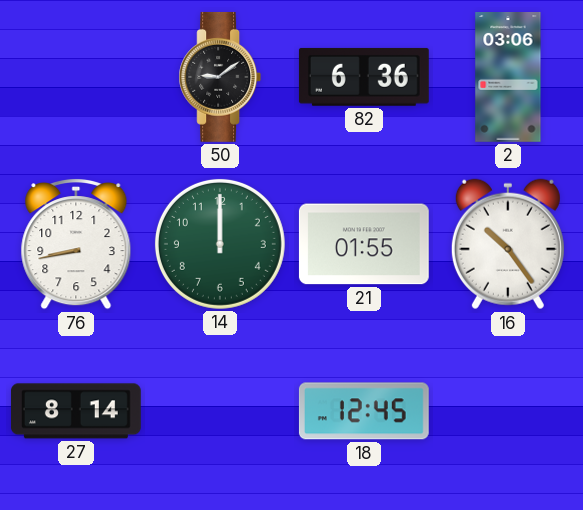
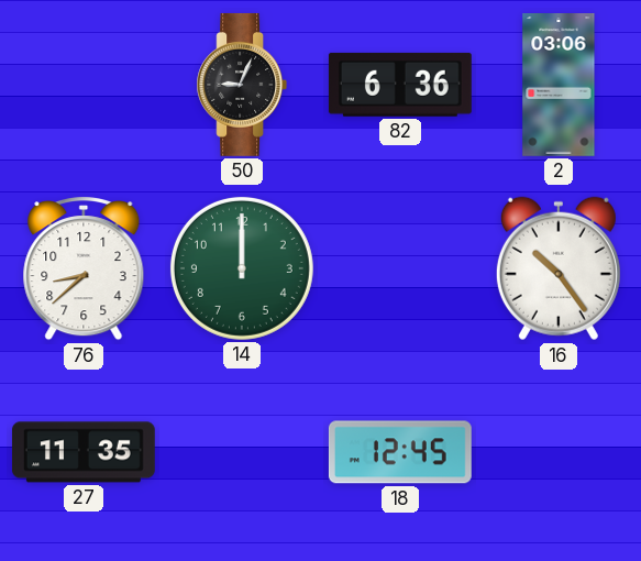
50: 9:09 -> 9:04 (242, 85)
76: 8:43 -> 8:38 (84, 269)
21: 01:55 -> none (364, 244)
27: 8:14 -> 11:35 (84, 452)
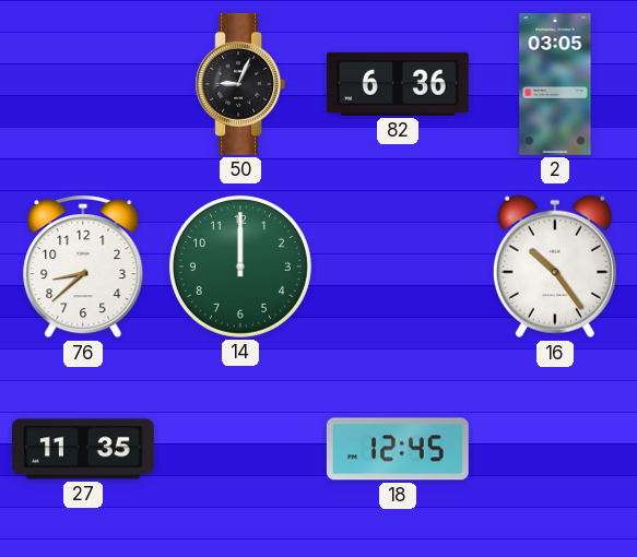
2: 03:06 -> 03:05 (555, 85)
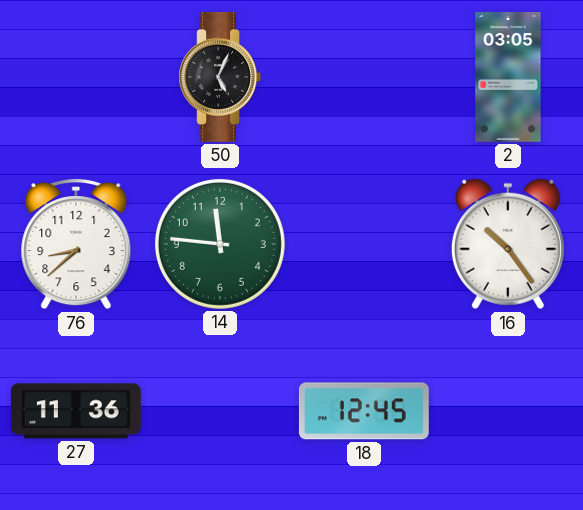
50: 9:04 -> 5:04 (220, 77)
82: 6:36 -> none (398, 84)
14: 12:00 -> 11:46 (220, 244)
27: 11:35 -> 11:36 (76, 411)
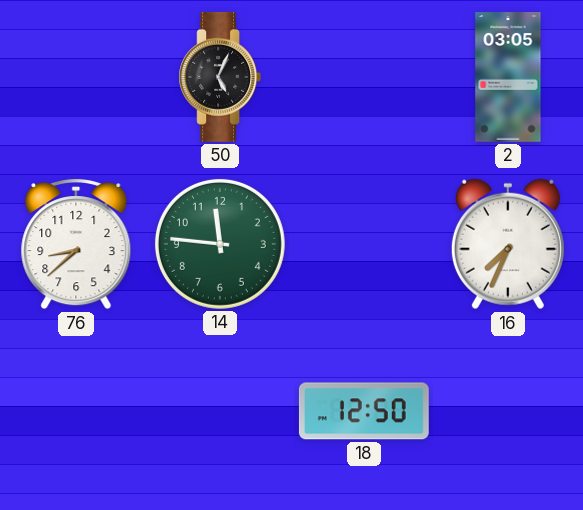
16: 10:24 -> 7:34 (508, 244)
27: 11:36 -> none (76, 411)
18: 12:45 -> 12:50 (364, 411)
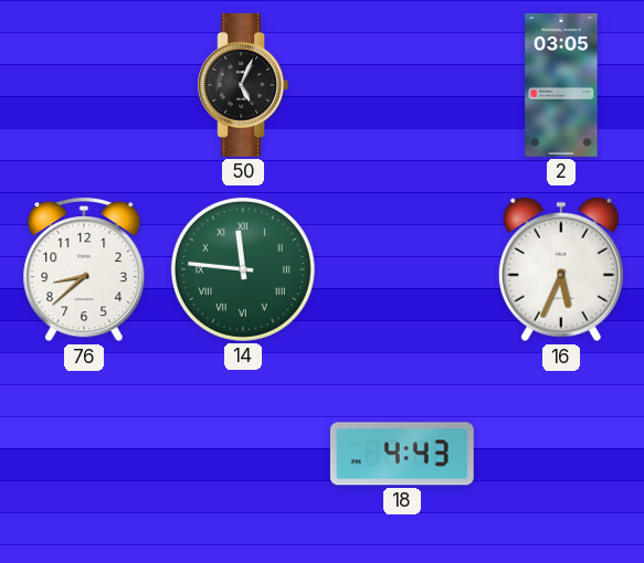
14 numerals: Arabic -> Roman (243, 269)
16: 7:34 -> 5:34 (561, 269)
18: 12:50 -> 4:43 (402, 454)
